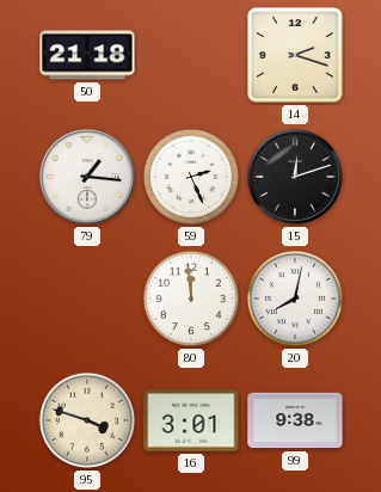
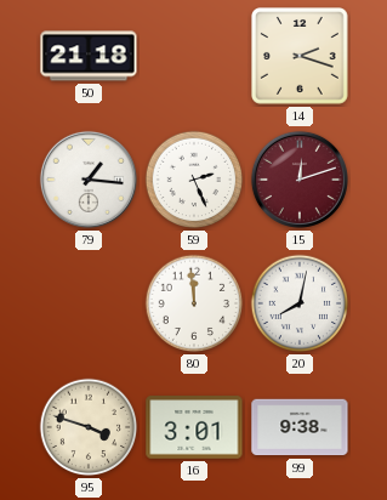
15 dial: black -> burgundy (300, 180)
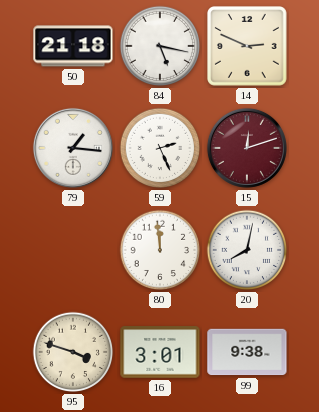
84: none -> 5:17 (160, 46)
14: 2:18 -> 2:49 (248, 47)
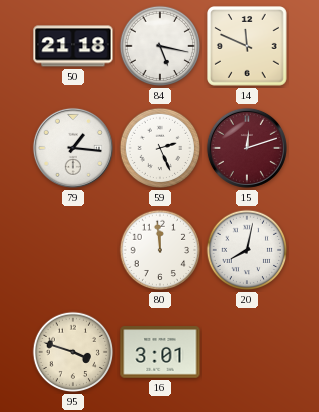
14: 2:49 -> 11:49 (248, 47)
99: 9:38 -> none (247, 352)
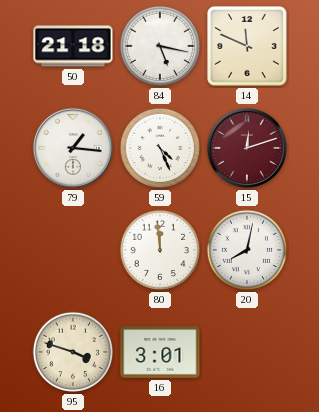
59: 2:26 -> 4:26 (160, 148)
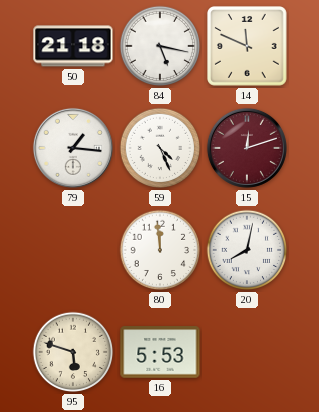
95: 3:48 -> 5:48 (73, 352)
16: 3:01 -> 5:53 (160, 352)
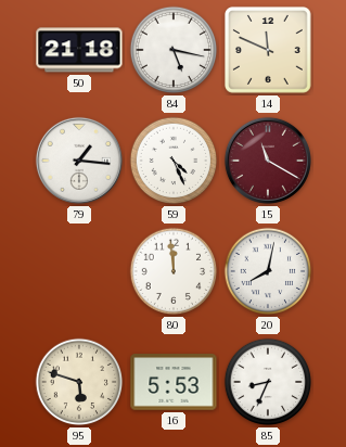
15: 12:12 -> 11:20 (268, 161)
85: none -> 8:34 (268, 382)
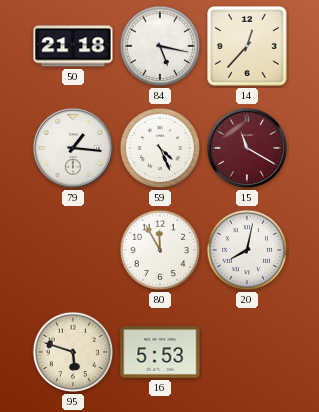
14: 11:49 -> 12:37 (248, 47)
80: 11:59 -> 11:55 (160, 250)
85: 8:34 -> none (268, 382)
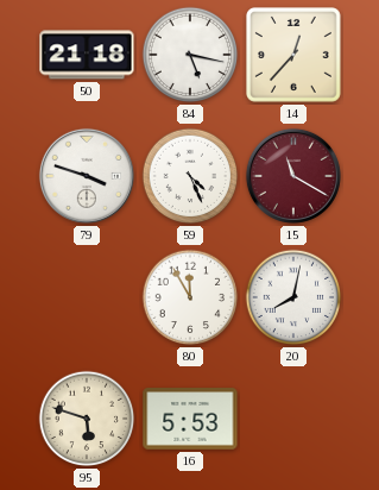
79: 1:16 -> 3:48 (87, 176)
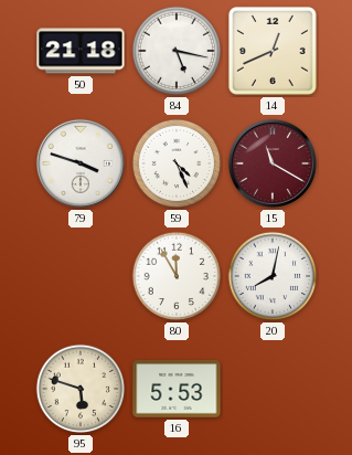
14: 12:37 -> 12:41 (274, 52)
